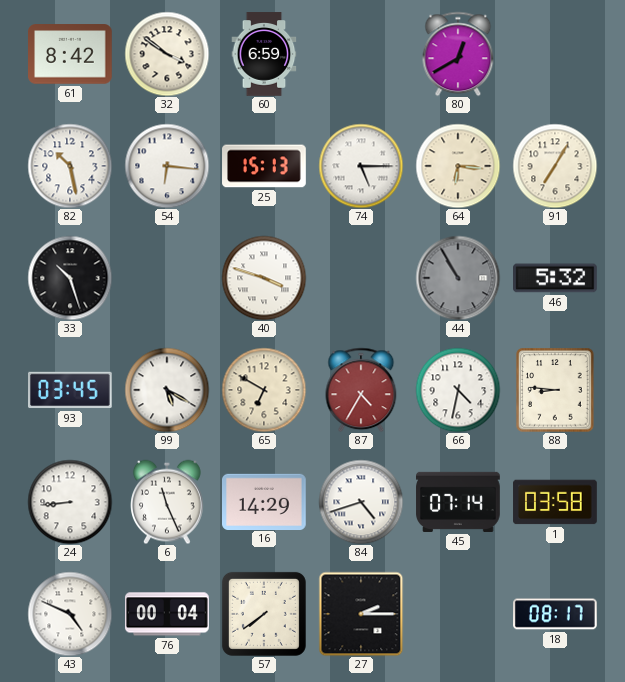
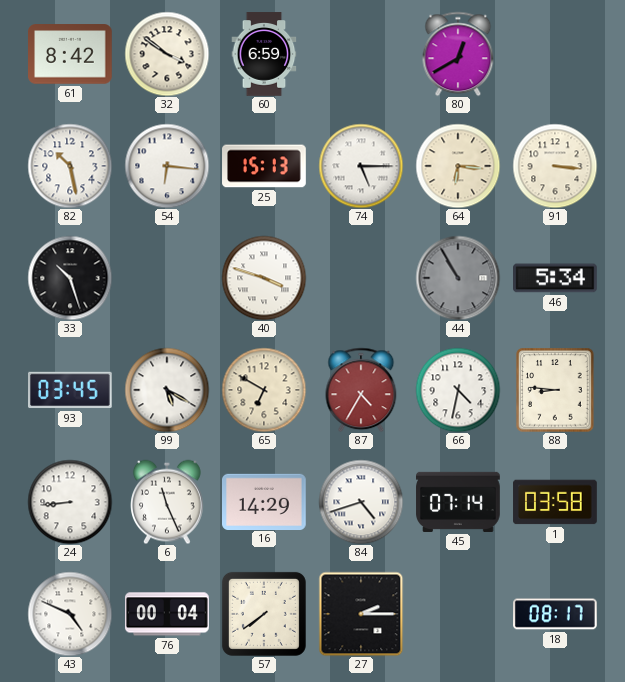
91: 7:05 -> 3:16 (555, 166)
46: 5:32 -> 5:34 (556, 278)
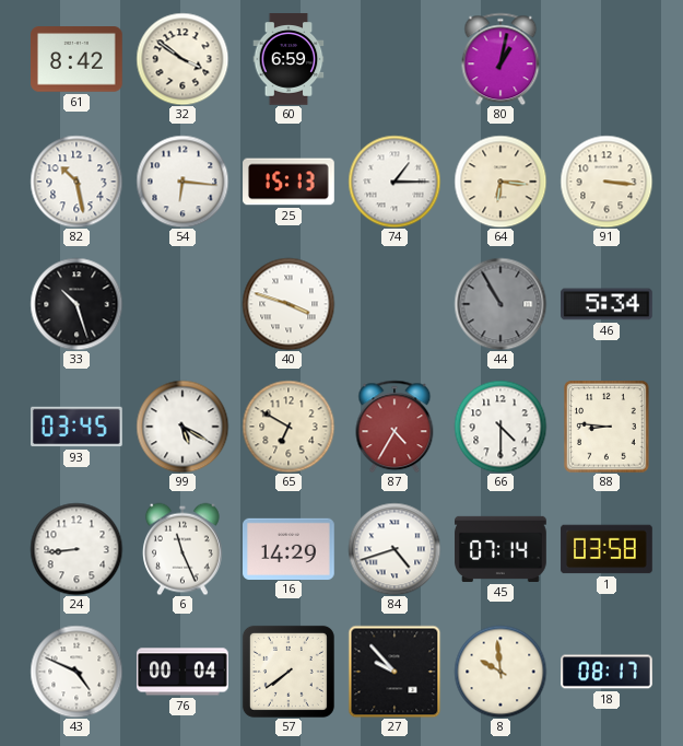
80: 12:40 -> 1:02 (501, 59)
74: 5:15 -> 1:15 (395, 182)
66: 4:32 -> 4:30 (501, 427)
27: 2:15 -> 9:53 (395, 672)
8: none -> 9:59 (501, 672)
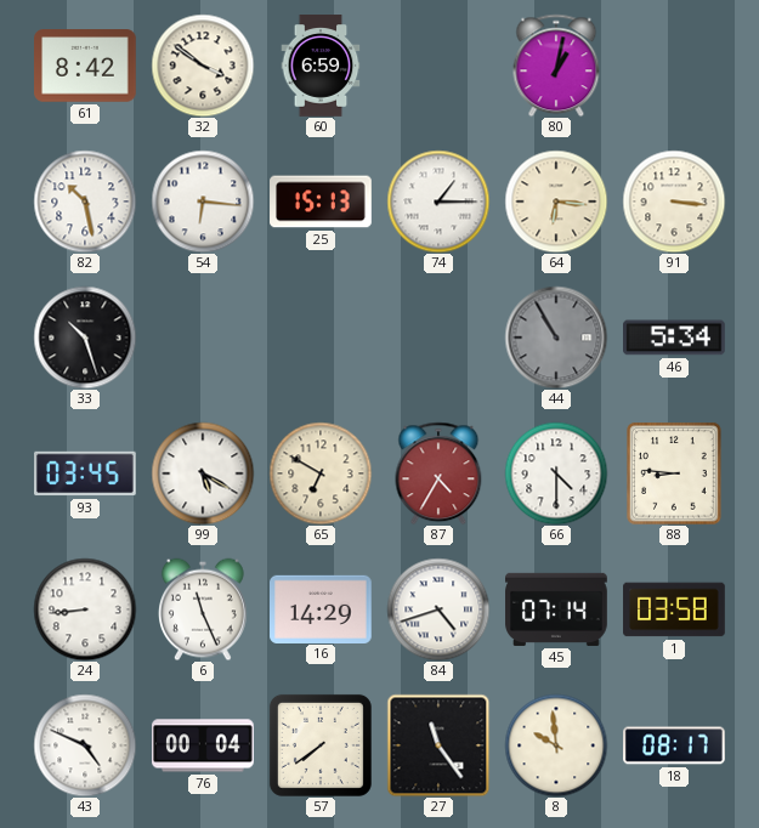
40: 3:48 -> none (288, 304)
27: 9:53 -> 11:24 (438, 745)
